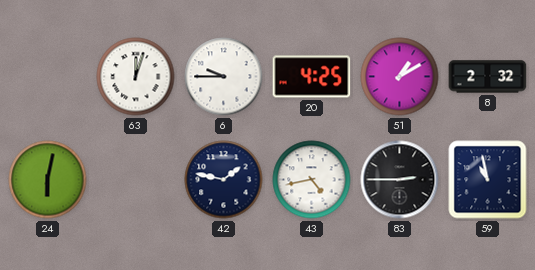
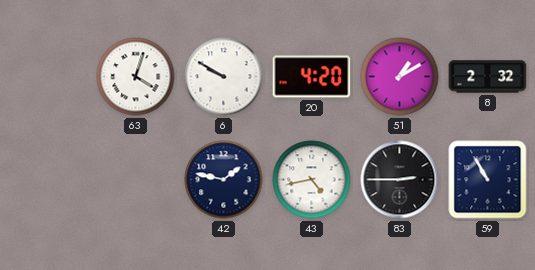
63: 12:03 -> 4:03 (136, 77)
6: 9:45 -> 9:50 (224, 77)
20: 4:25 -> 4:20 (312, 77)
24: 6:02 -> none (48, 180)
59: 10:58 -> 10:55 (488, 180)
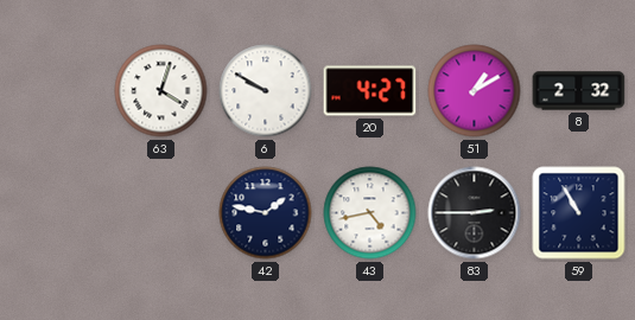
20: 4:20 -> 4:27 (370, 91)
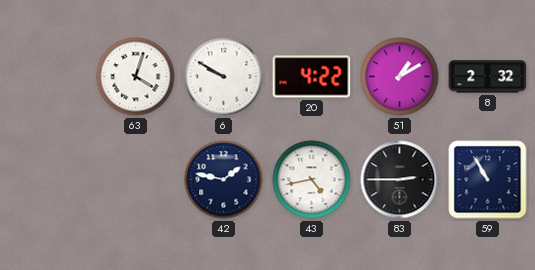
20: 4:27 -> 4:22 (312, 77)
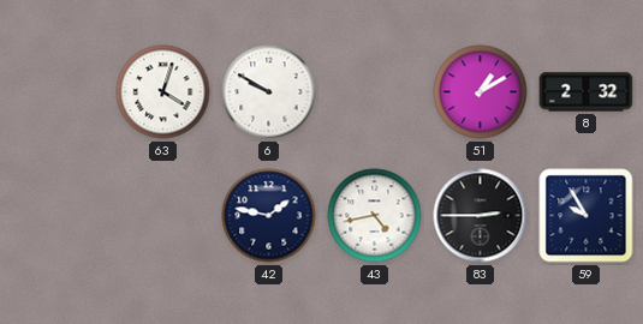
20: 4:22 -> none (312, 77)
59: 10:55 -> 9:55 (587, 216)
